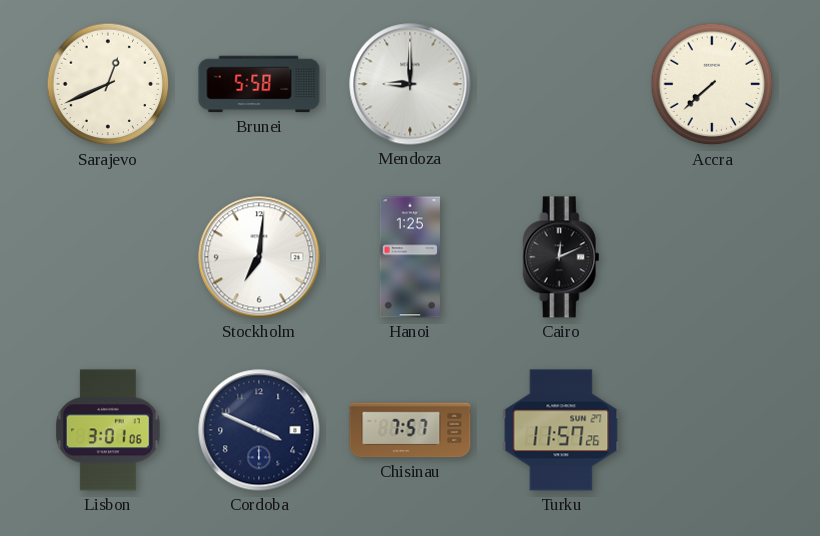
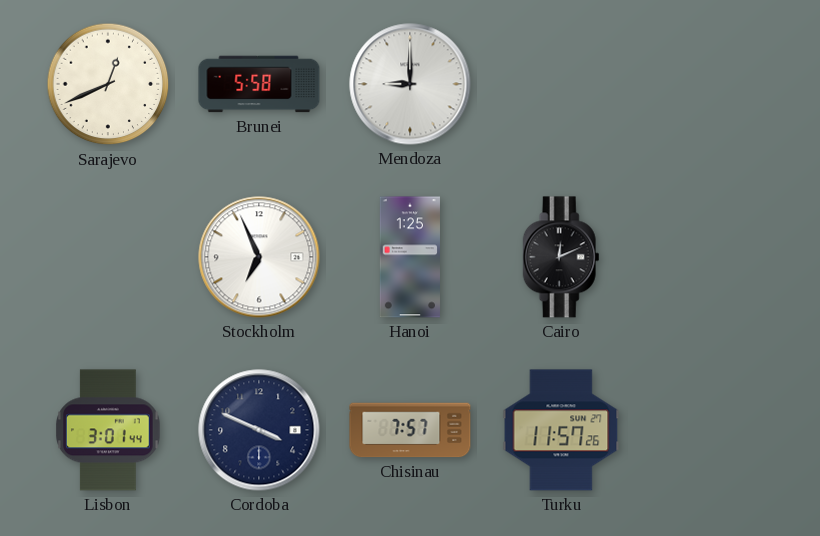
Accra: 7:38 -> none (712, 84)
Stockholm: 7:01 -> 6:56 (259, 257)
Lisbon: 3:01:06 -> 3:01:44 (109, 430)
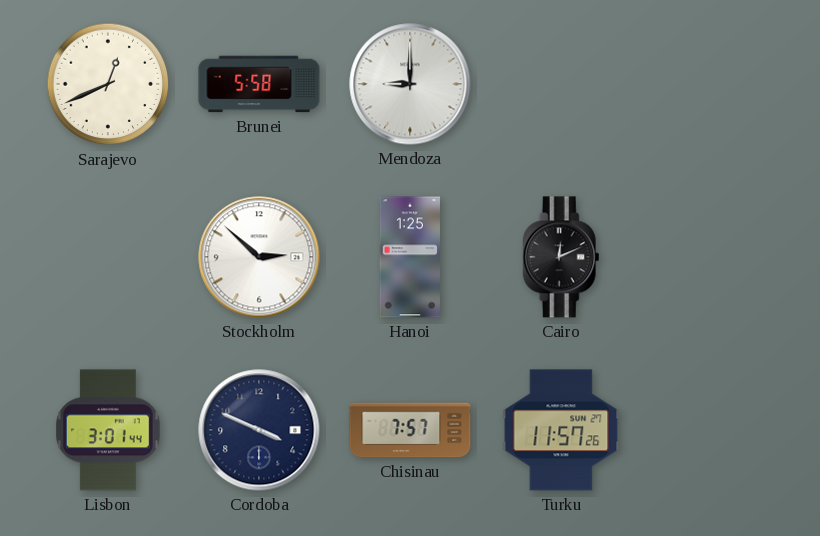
Stockholm: 6:56 -> 2:52 (259, 257)
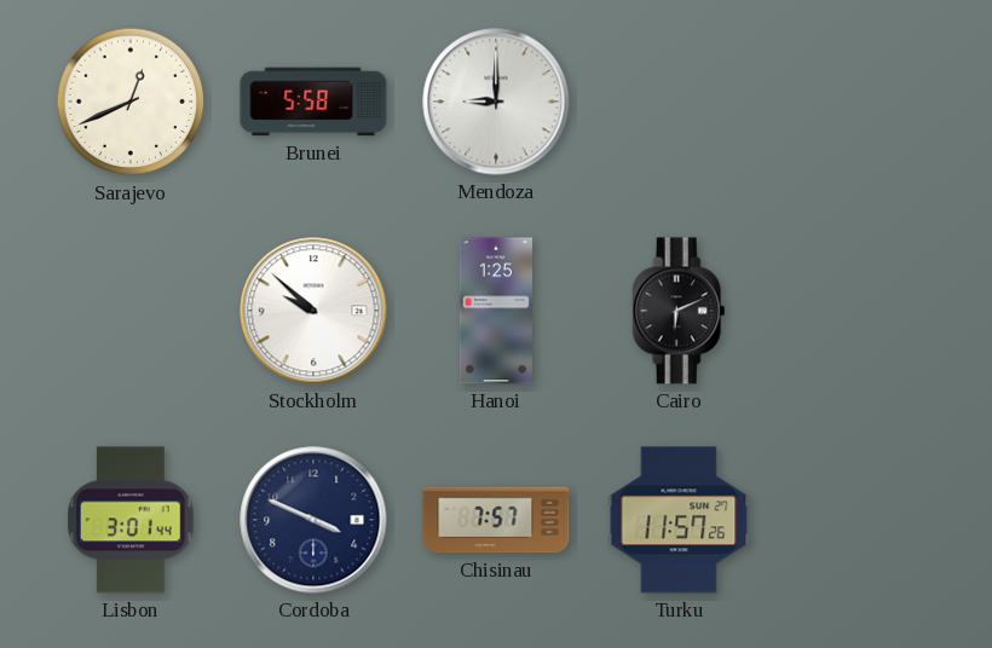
Stockholm: 2:52 -> 9:52 (313, 311)
Cairo: 12:11 -> 6:11 (679, 311)
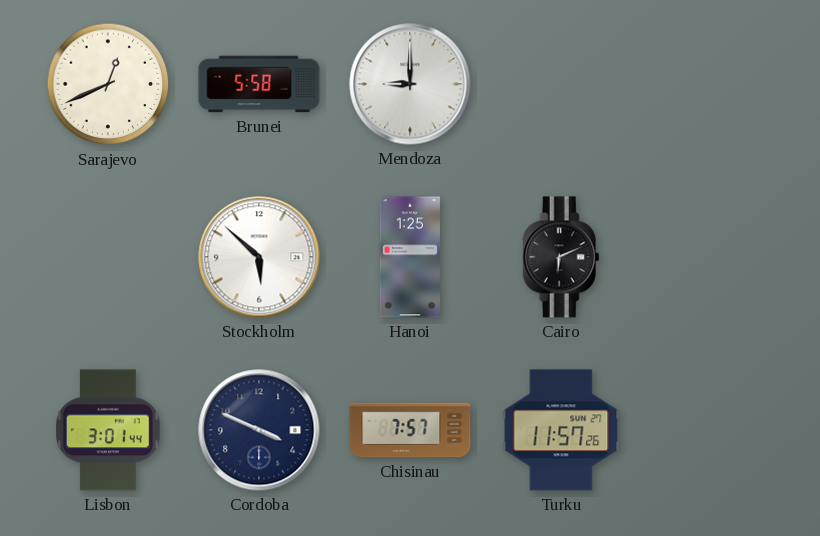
Stockholm: 9:52 -> 5:52 (259, 257)
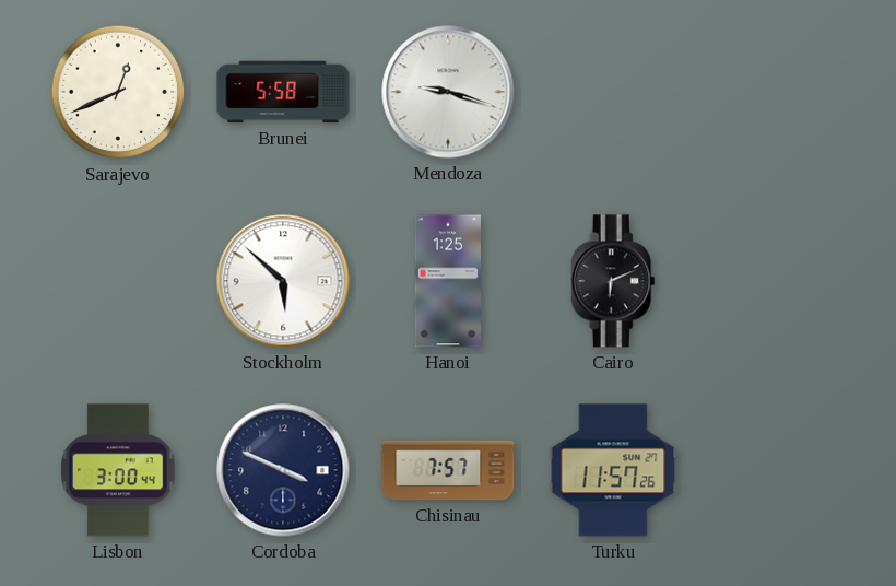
Mendoza: 9:00 -> 9:18 (448, 92)
Lisbon: 3:01 -> 3:00 (119, 470)
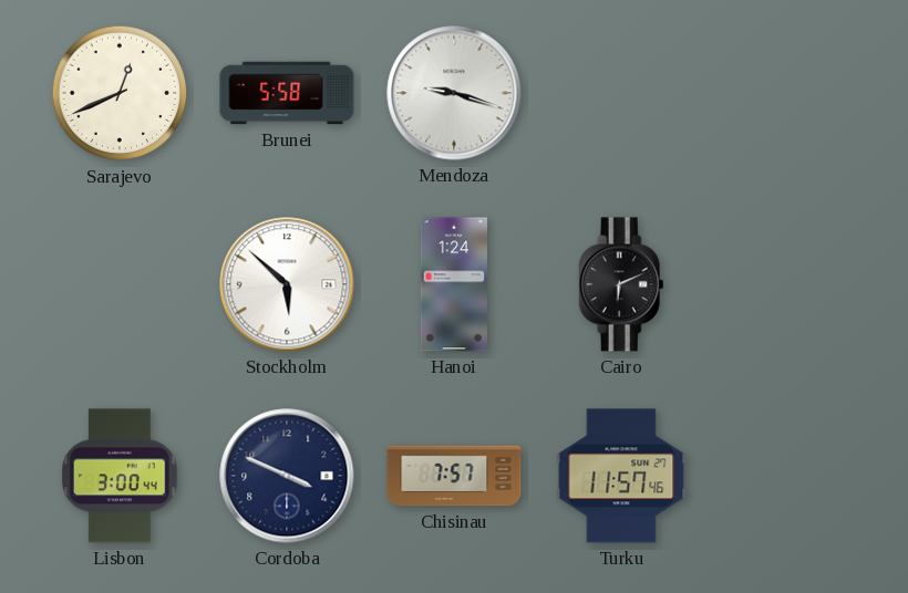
Hanoi: 1:25 -> 1:24 (453, 284)
Turku: 11:57:26 -> 11:57:46 (621, 476)
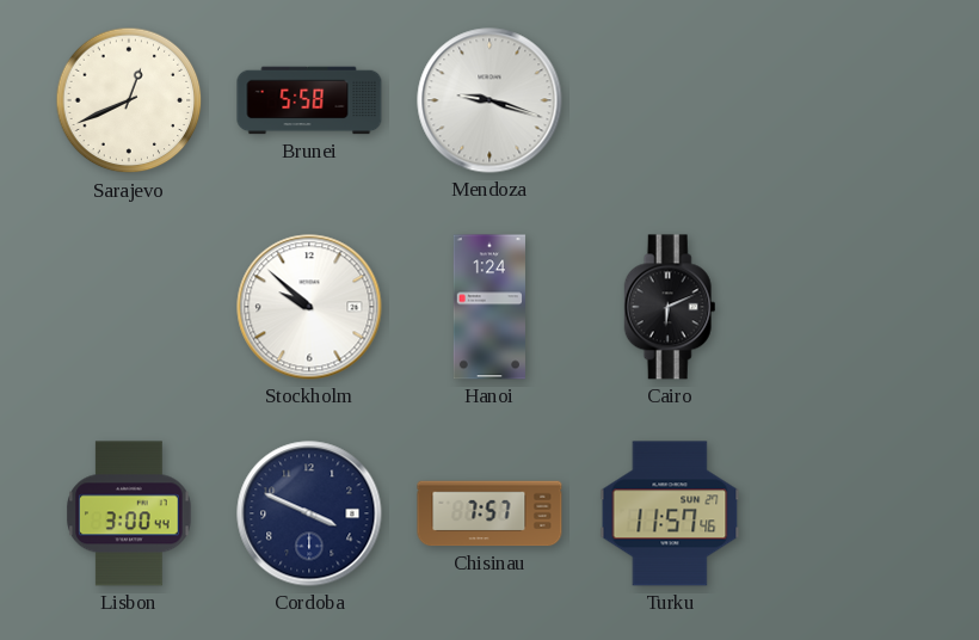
Stockholm: 5:52 -> 9:52 (309, 307)
